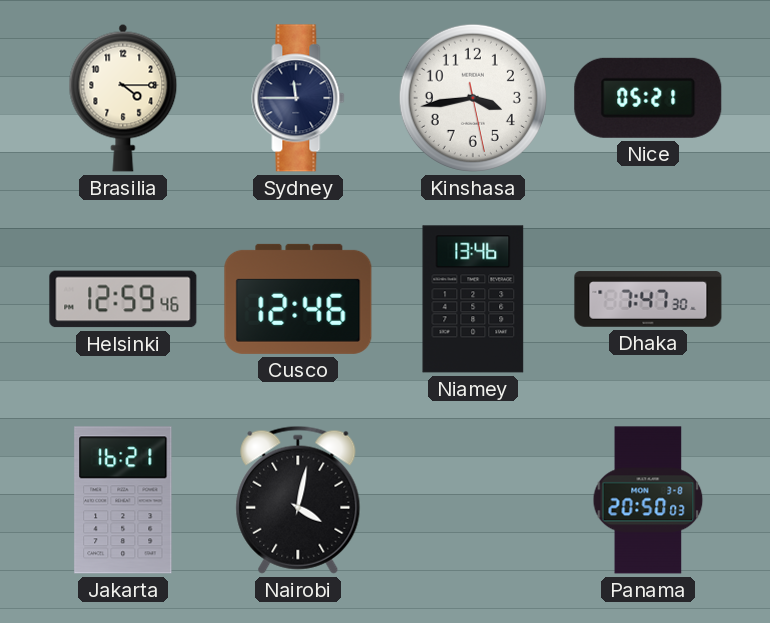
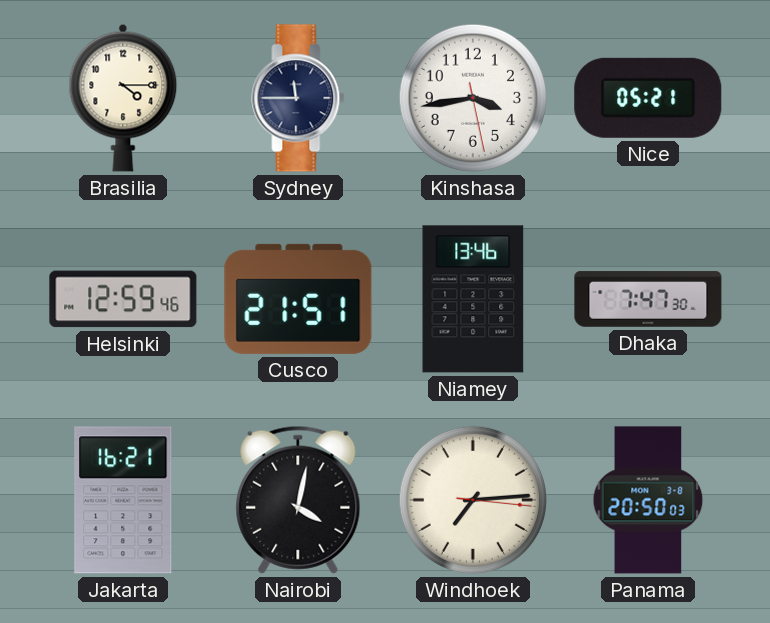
Cusco: 12:46 -> 21:51 (298, 299)
Windhoek: none -> 7:14 (473, 500)
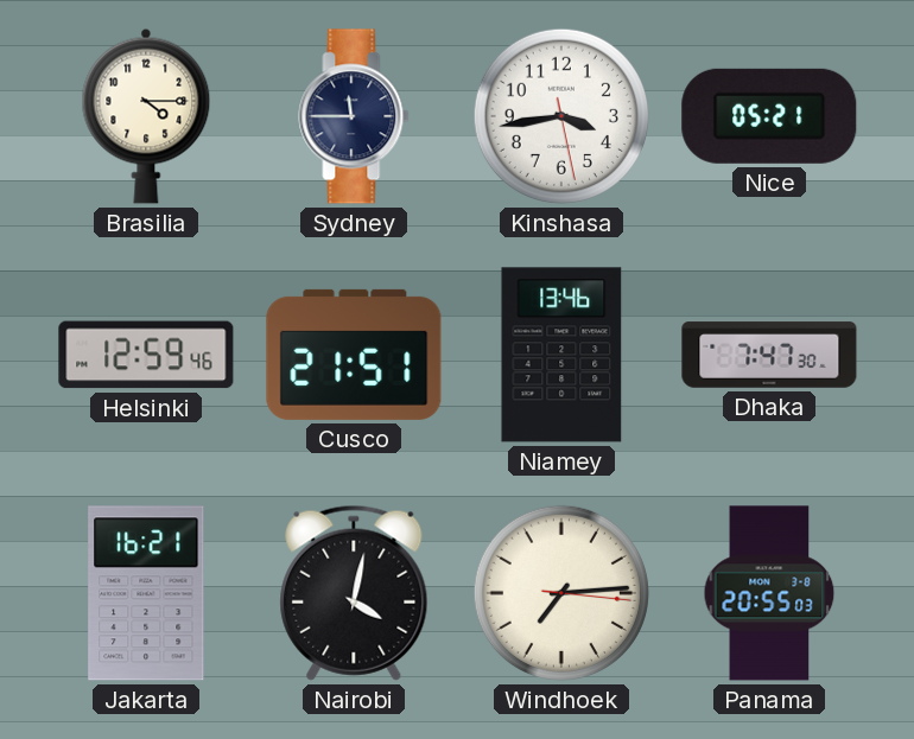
Panama: 20:50 -> 20:55 (769, 593)
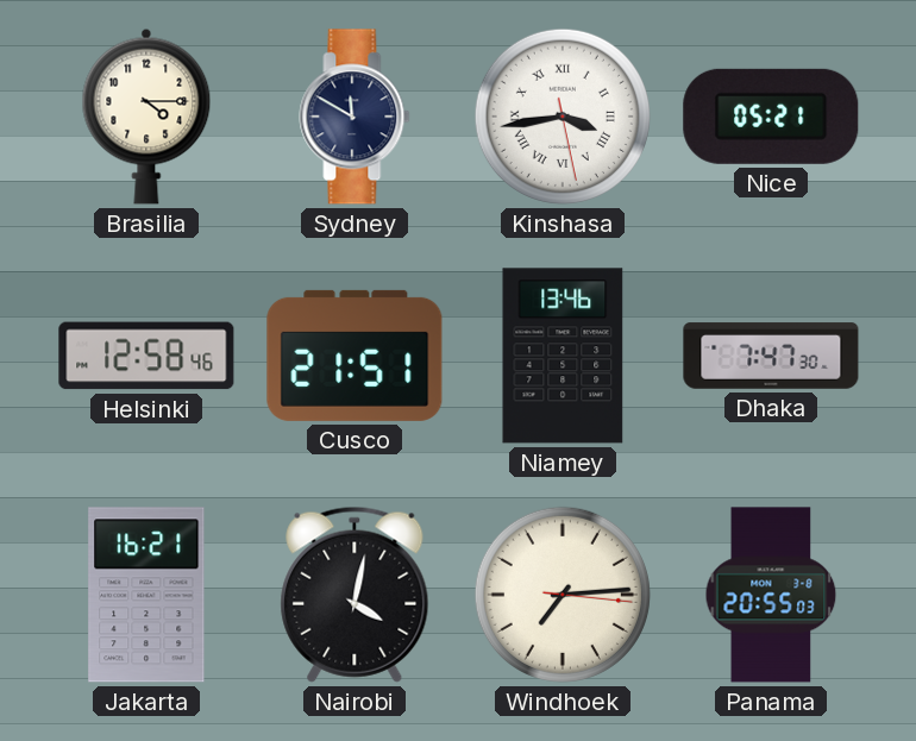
Sydney: 11:45 -> 11:50 (355, 117)
Kinshasa numerals: Arabic -> Roman (563, 117)
Helsinki: 12:59 -> 12:58 (146, 356)
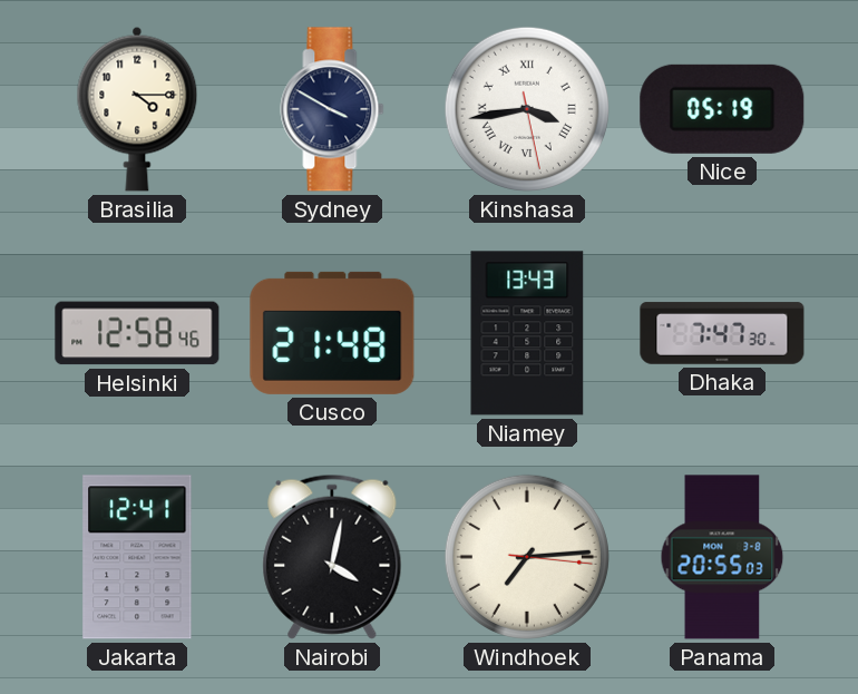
Sydney: 11:50 -> 3:50 (332, 109)
Nice: 05:21 -> 05:19 (722, 109)
Cusco: 21:51 -> 21:48 (332, 333)
Niamey: 13:46 -> 13:43 (527, 333)
Jakarta: 16:21 -> 12:41 (137, 557)
